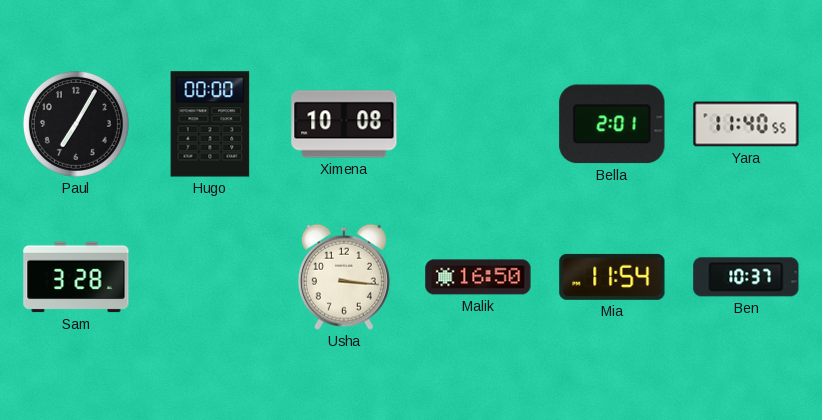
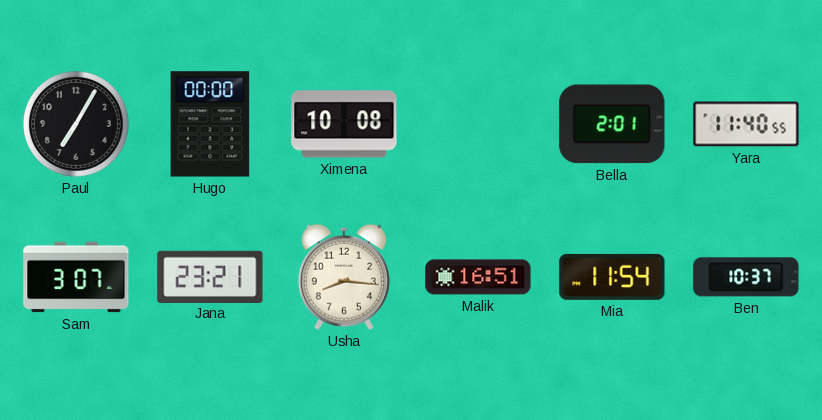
Sam: 3:28 -> 3:07 (76, 277)
Jana: none -> 23:21 (210, 276)
Usha: 3:16 -> 8:16 (344, 277)
Malik: 16:50 -> 16:51 (478, 277)
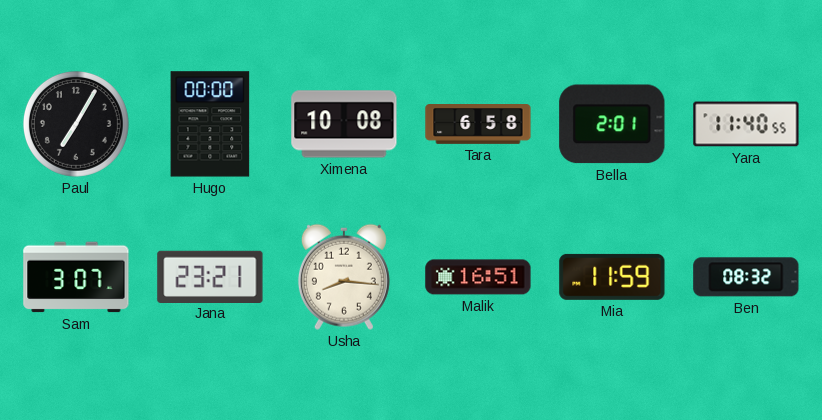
Tara: none -> 6:58 (478, 125)
Mia: 11:54 -> 11:59 (612, 277)
Ben: 10:37 -> 08:32 (746, 277)
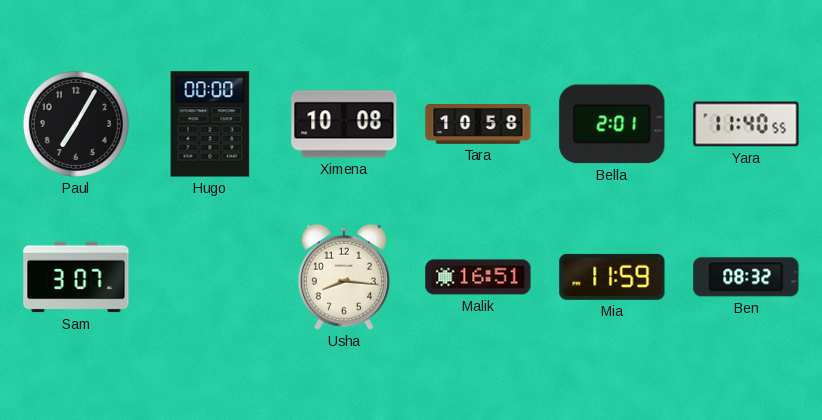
Tara: 6:58 -> 10:58 (478, 125)
Jana: 23:21 -> none (210, 276)
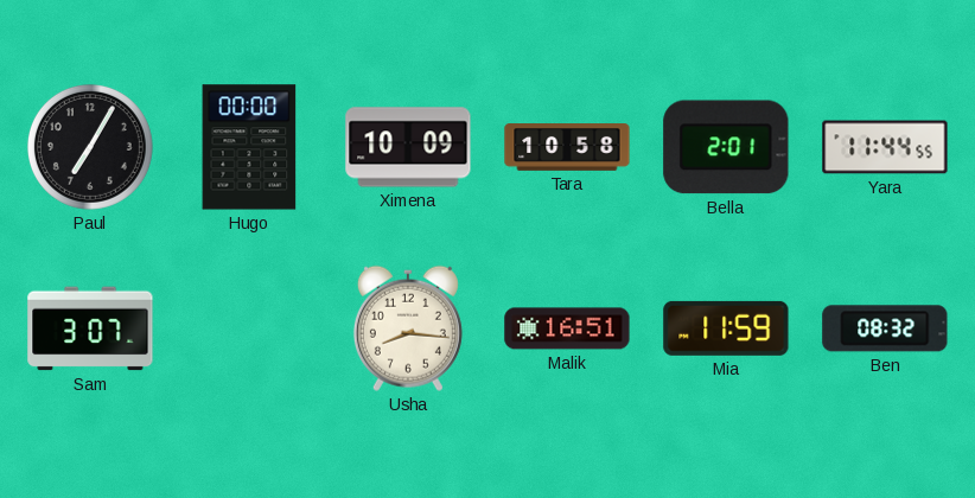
Ximena: 10:08 -> 10:09 (408, 147)
Yara: 11:40 -> 11:44 (885, 147)
